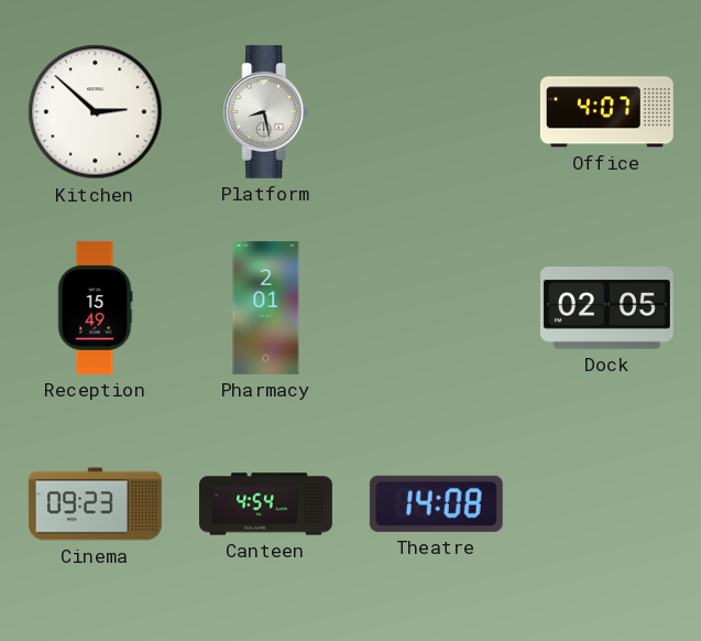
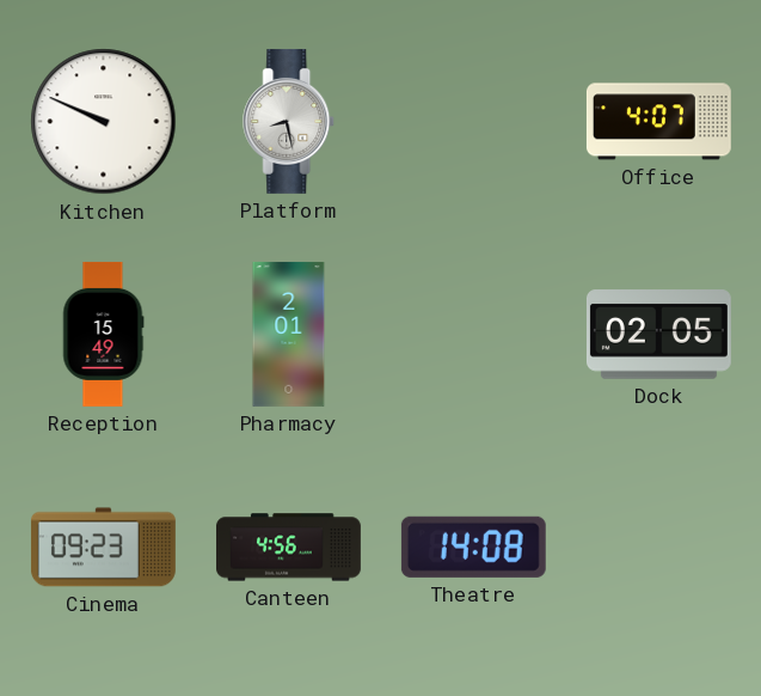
Kitchen: 2:52 -> 9:49 (104, 122)
Canteen: 4:54 -> 4:56 (289, 548)
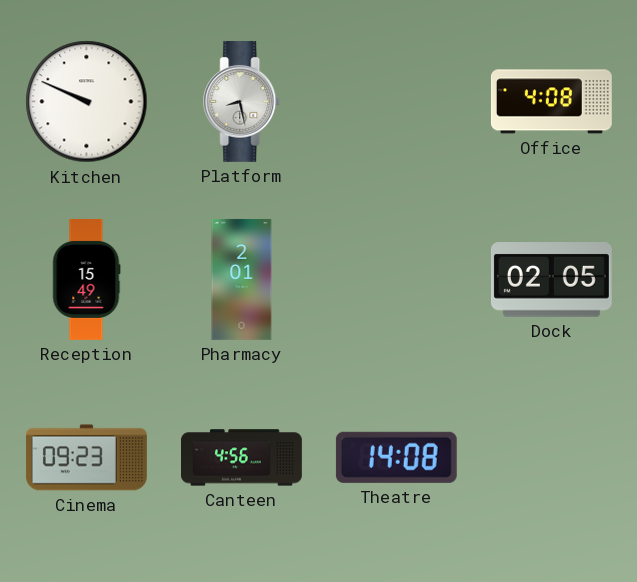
Office: 4:07 -> 4:08 (551, 102)
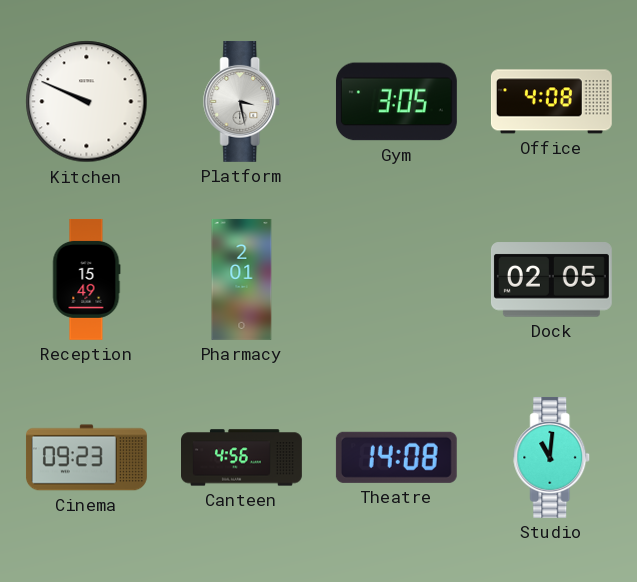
Platform: 8:28 -> 3:28 (242, 101)
Gym: none -> 3:05 (396, 102)
Studio: none -> 11:01 (552, 457)
